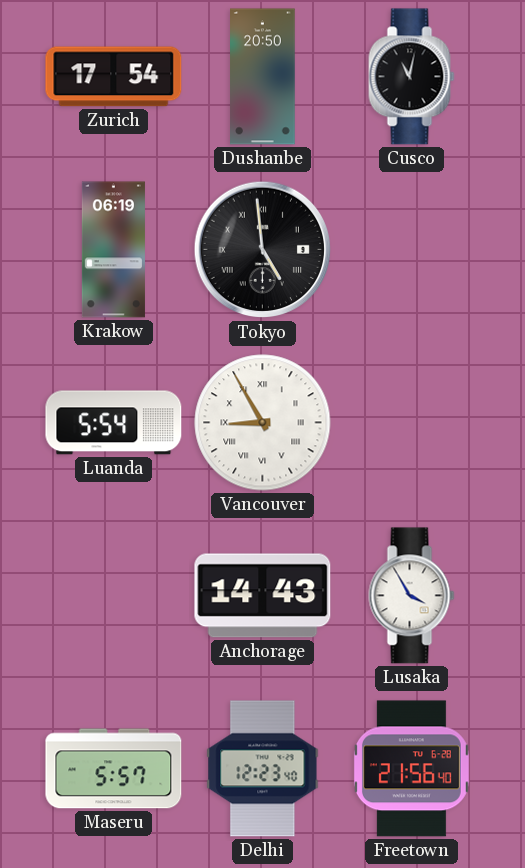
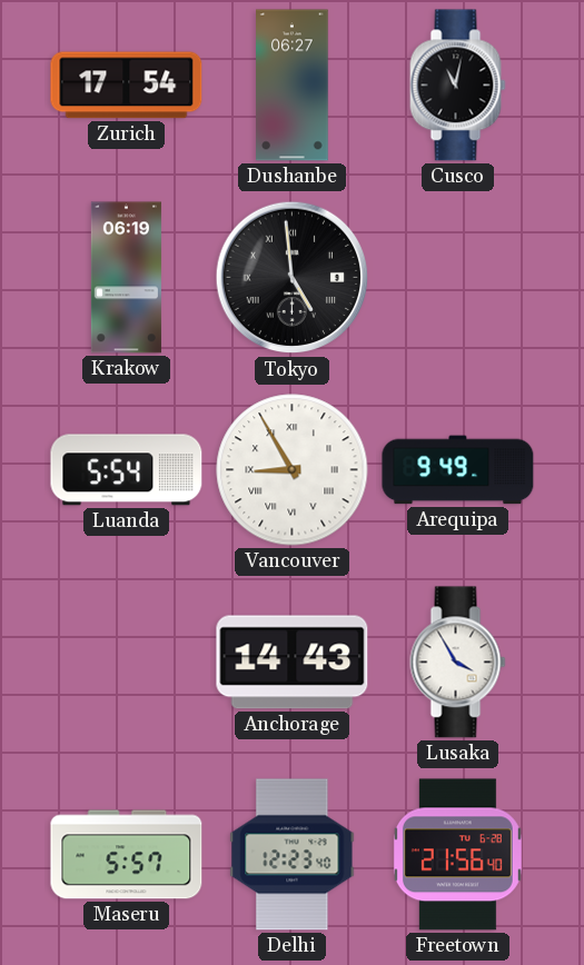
Dushanbe: 20:50 -> 06:27 (293, 86)
Arequipa: none -> 9:49 (458, 470)
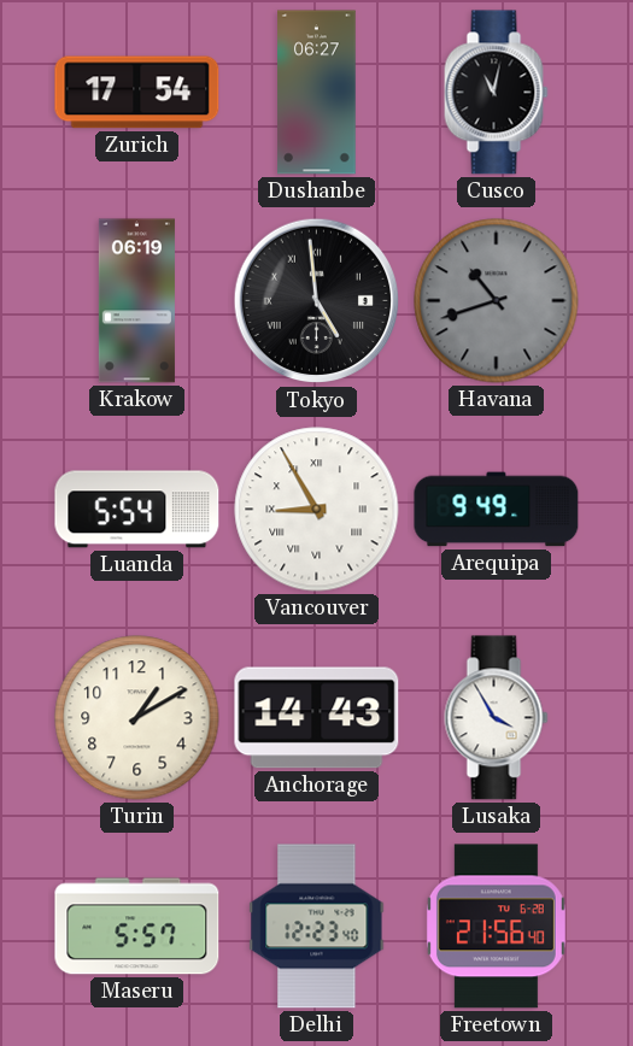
Havana: none -> 10:42 (497, 301)
Turin: none -> 1:10 (137, 718)
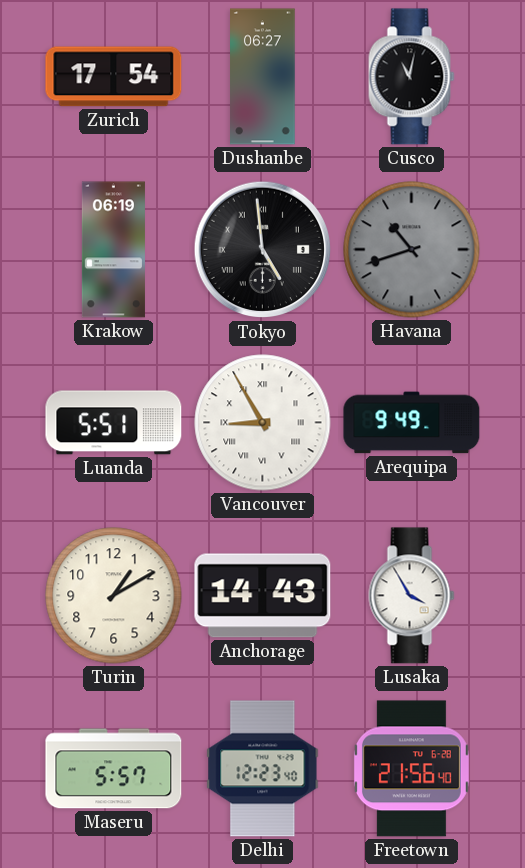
Luanda: 5:54 -> 5:51 (114, 423)
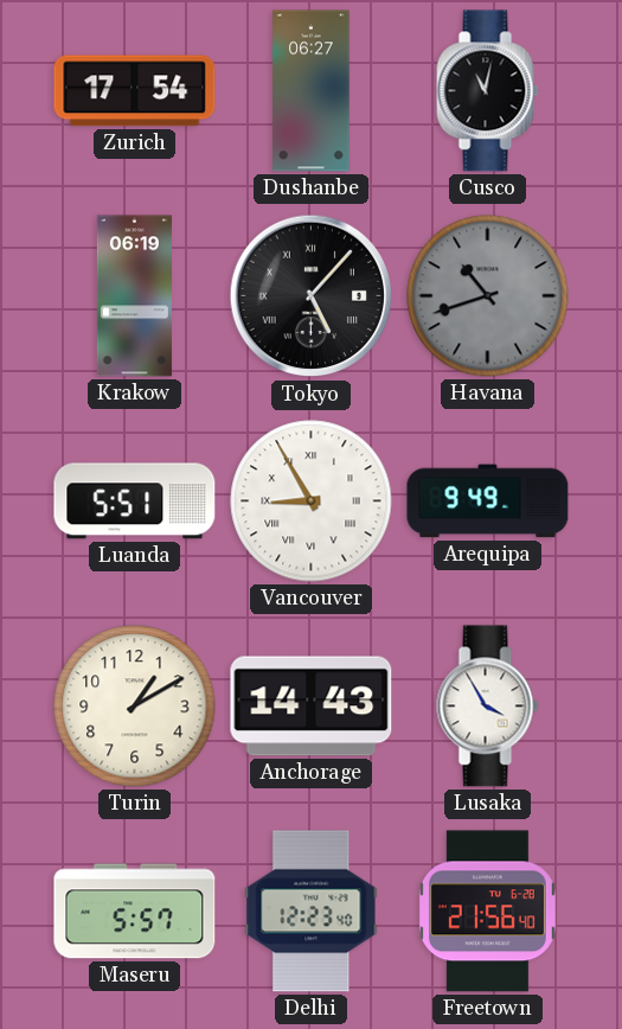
Tokyo: 4:59 -> 5:07 (312, 296)
